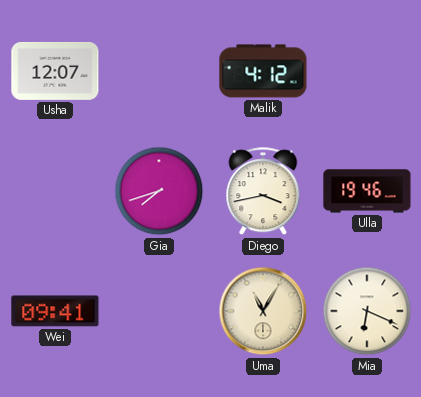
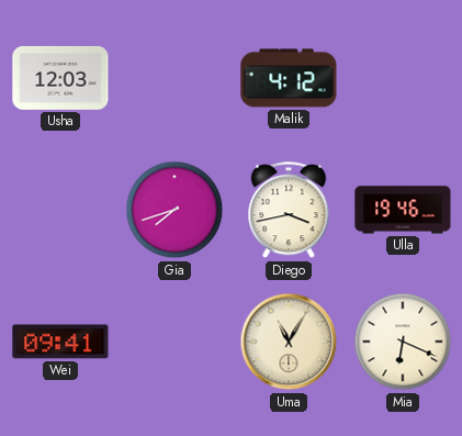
Usha: 12:07 -> 12:03 (60, 78)
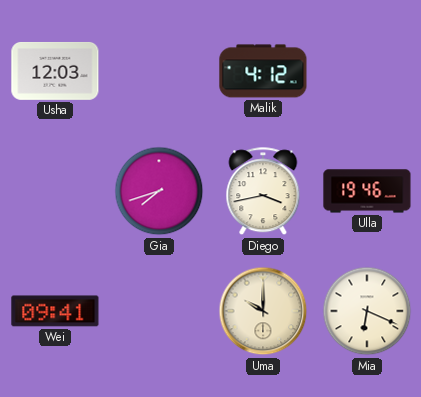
Uma: 11:05 -> 10:00 (263, 311)
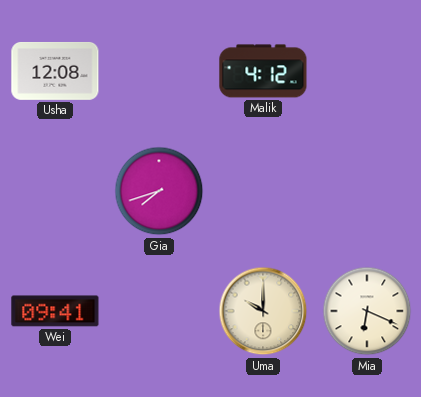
Usha: 12:03 -> 12:08 (55, 71)
Diego: 3:43 -> none (263, 192)
Ulla: 19:46 -> none (367, 191)
